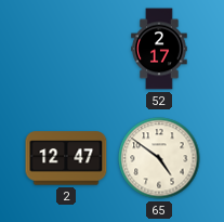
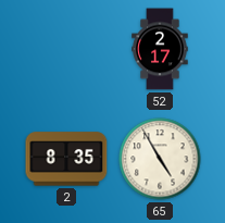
2: 12:47 -> 8:35 (66, 159)
65: 4:51 -> 4:55 (160, 159)
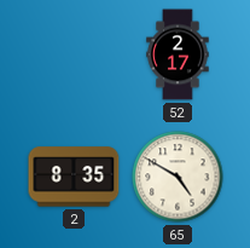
65: 4:55 -> 4:50 (178, 177)
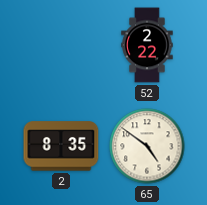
52: 2:17 -> 2:22 (147, 45)
65: 4:50 -> 4:51 (147, 146)
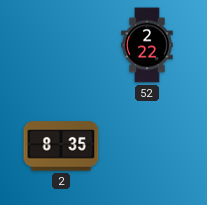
65: 4:51 -> none (147, 146)
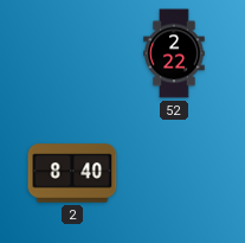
2: 8:35 -> 8:40 (72, 173)
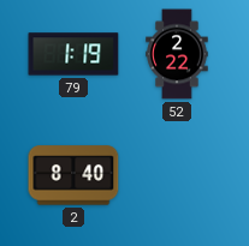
79: none -> 1:19 (73, 54)
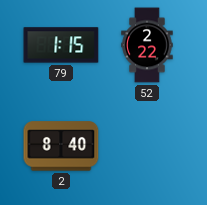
79: 1:19 -> 1:15 (61, 45)
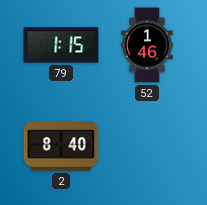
52: 2:22 -> 1:46 (147, 45)
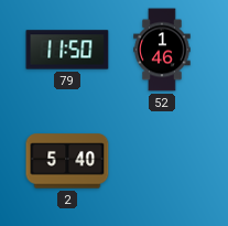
79: 1:15 -> 11:50 (67, 50)
2: 8:40 -> 5:40 (67, 161)
